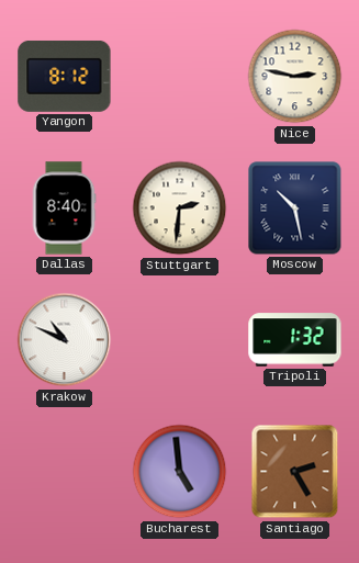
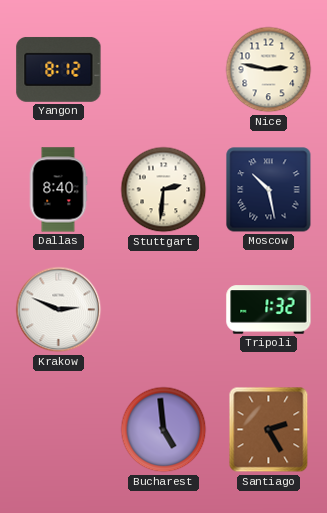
Krakow: 10:49 -> 2:49 (59, 310)
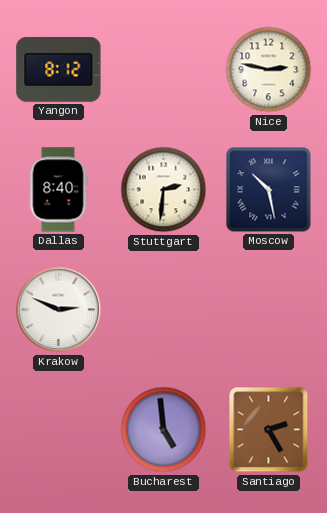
Tripoli: 1:32 -> none (269, 310)
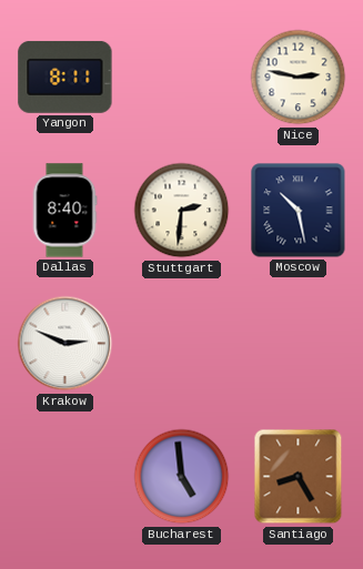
Yangon: 8:12 -> 8:11 (65, 77)
Santiago: 2:25 -> 8:25 (299, 477)
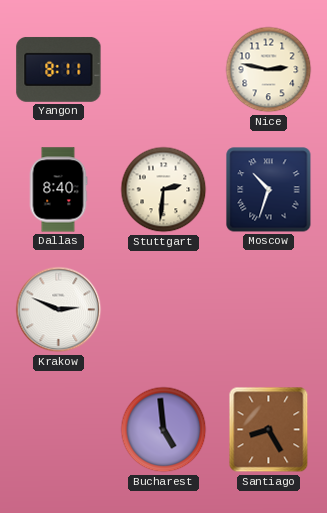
Moscow: 10:28 -> 10:33 (269, 190)
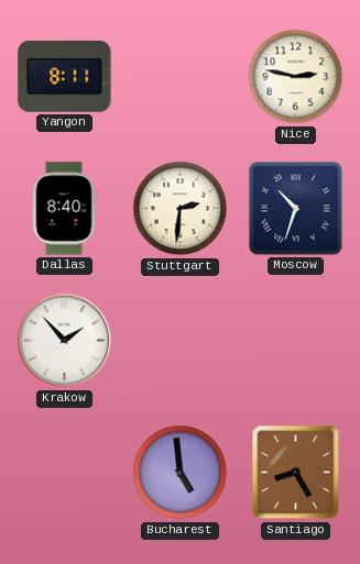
Krakow: 2:49 -> 1:53 (65, 341)
